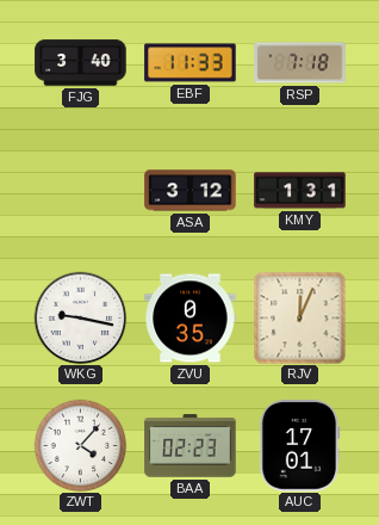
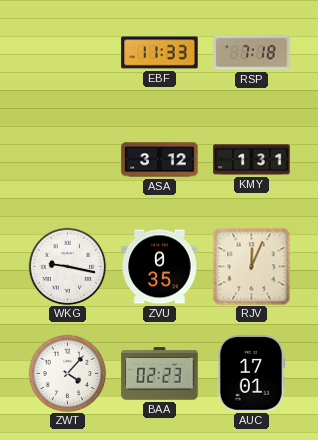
FJG: 3:40 -> none (81, 63)
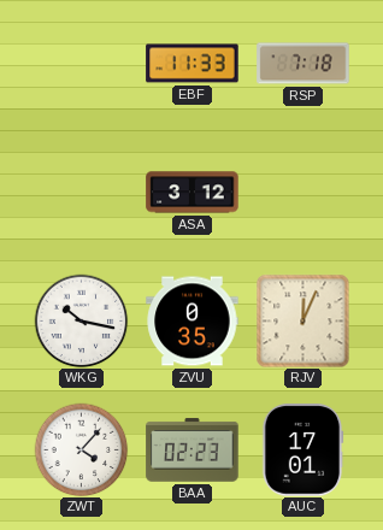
KMY: 1:31 -> none (252, 160)
WKG: 9:17 -> 10:17 (81, 320)
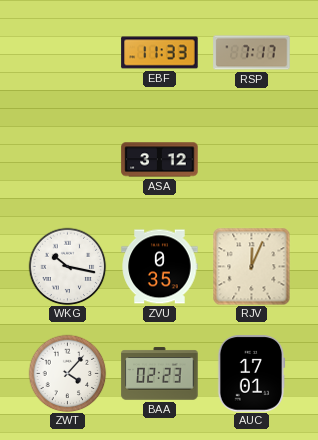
RSP: 7:18 -> 7:17 (252, 53)
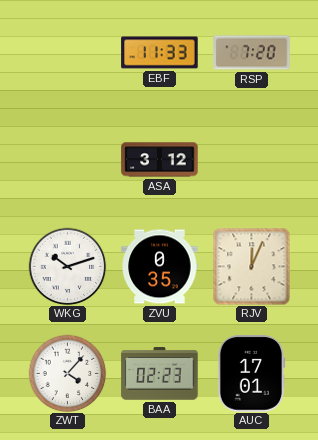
RSP: 7:17 -> 7:20 (252, 53)
WKG: 10:17 -> 10:12 (67, 266)
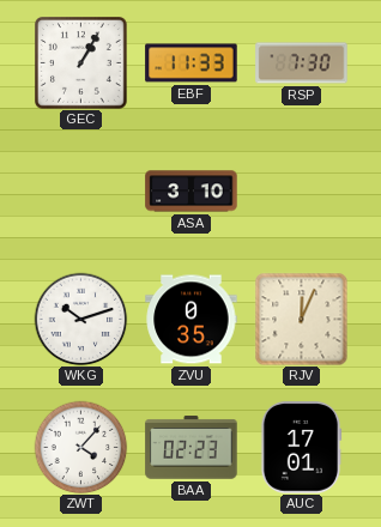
GEC: none -> 1:05 (81, 63)
RSP: 7:20 -> 7:30 (302, 63)
ASA: 3:12 -> 3:10 (192, 192)
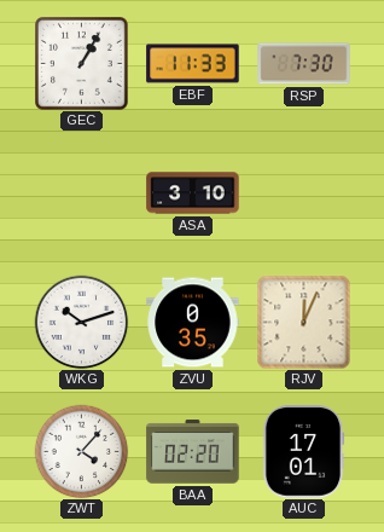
BAA: 02:23 -> 02:20 (193, 452)
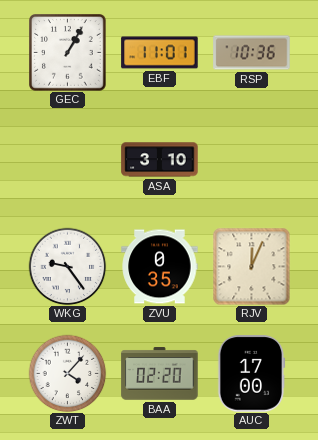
EBF: 11:33 -> 11:01 (160, 53)
RSP: 7:30 -> 10:36 (252, 53)
WKG: 10:12 -> 9:24 (67, 266)
AUC: 17:01 -> 17:00 (251, 374)
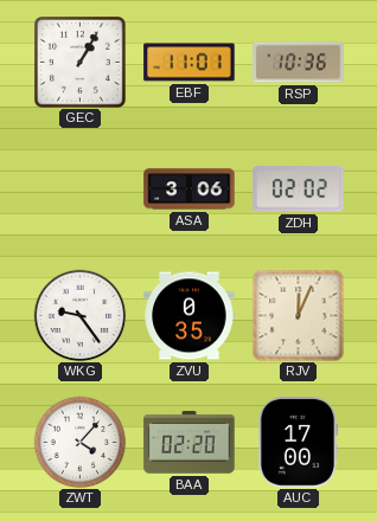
ASA: 3:10 -> 3:06 (190, 189)
ZDH: none -> 02:02 (299, 189)
